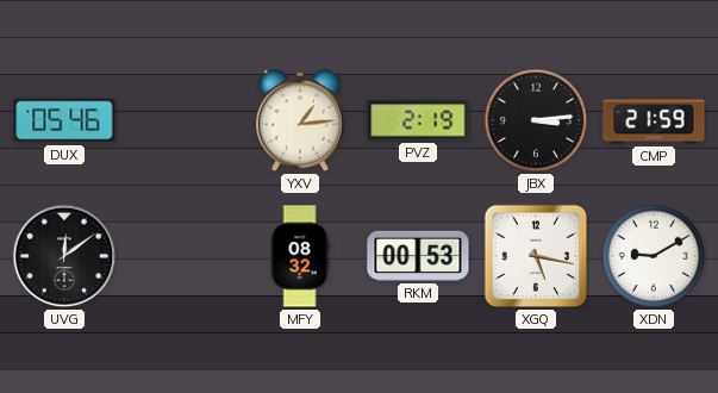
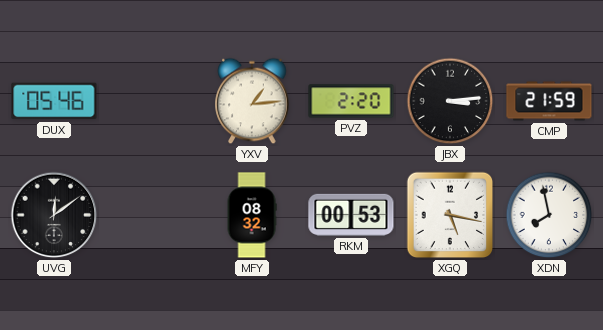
PVZ: 2:19 -> 2:20 (351, 101)
XDN: 9:10 -> 7:58 (549, 215)
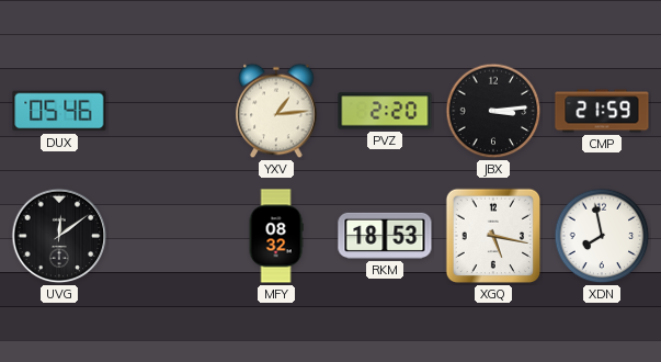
RKM: 00:53 -> 18:53 (385, 236)
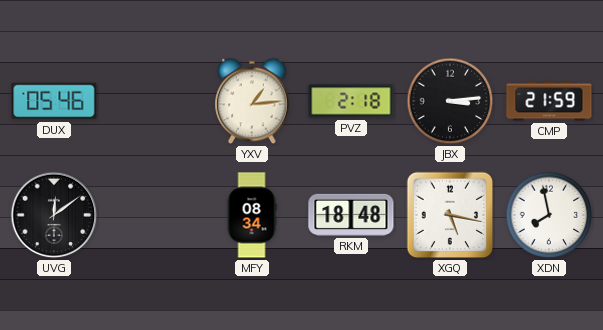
PVZ: 2:20 -> 2:18 (351, 101)
MFY: 08:32 -> 08:34 (252, 215)
RKM: 18:53 -> 18:48 (351, 215)
